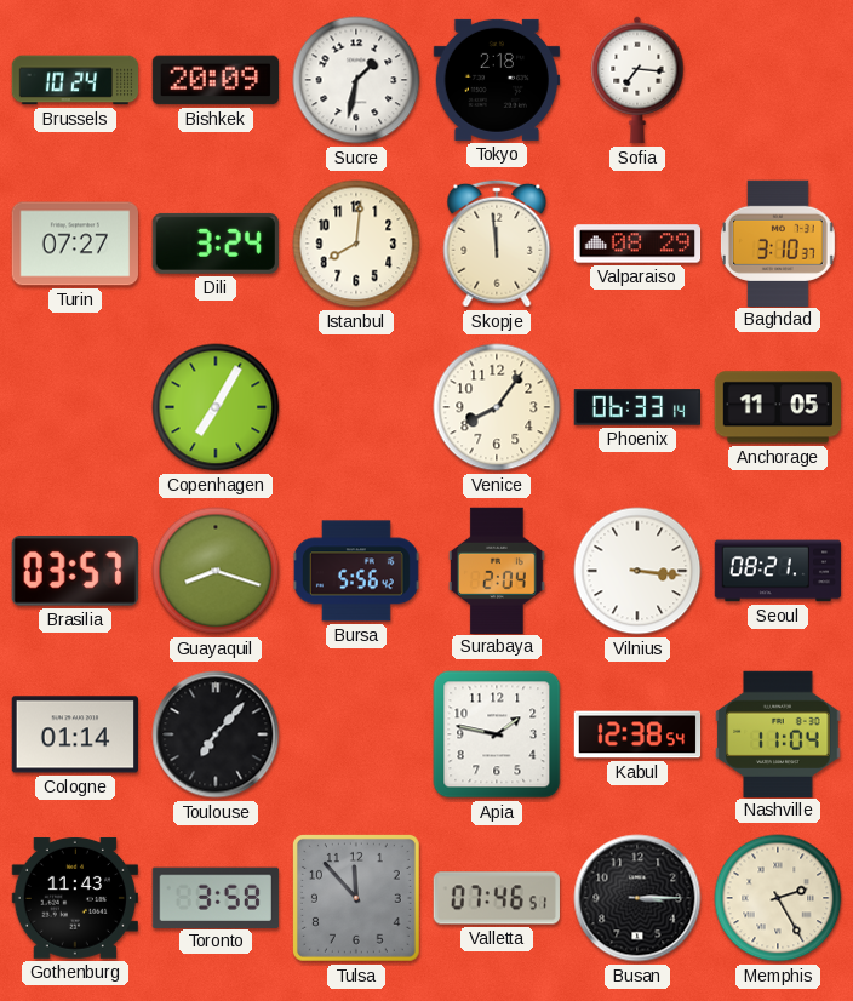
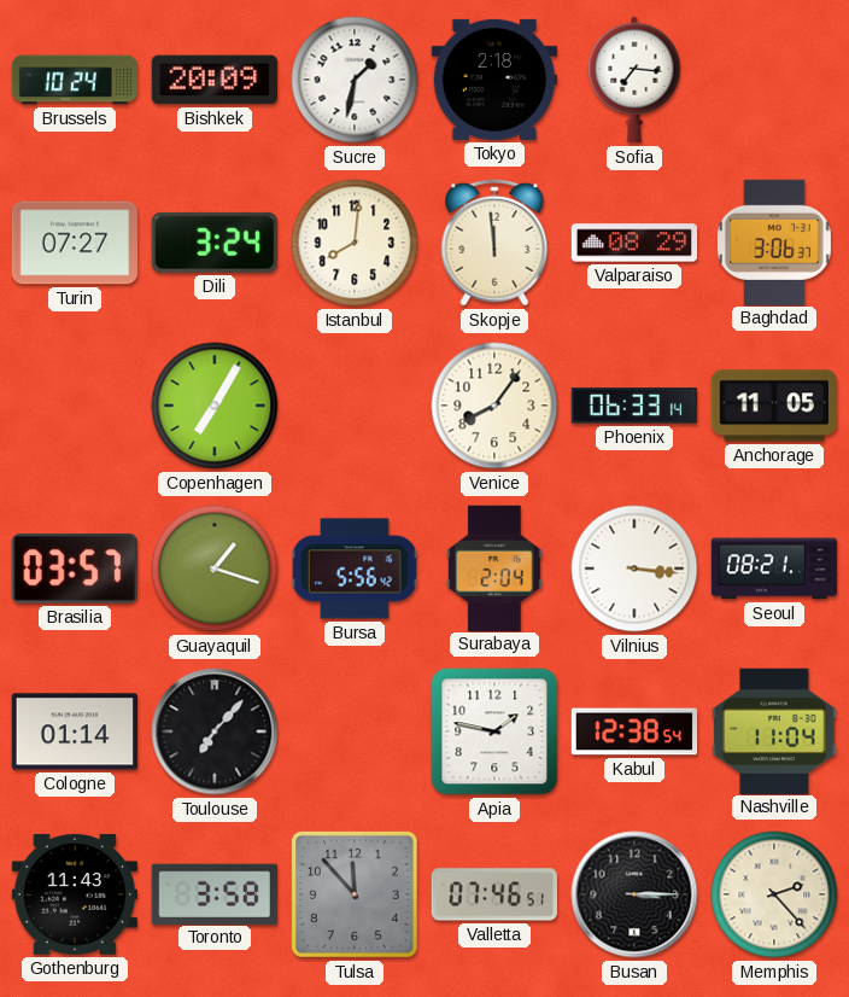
Baghdad: 3:10 -> 3:06 (774, 241)
Guayaquil: 8:18 -> 1:18 (215, 569)
Memphis: 2:25 -> 2:23 (774, 894)
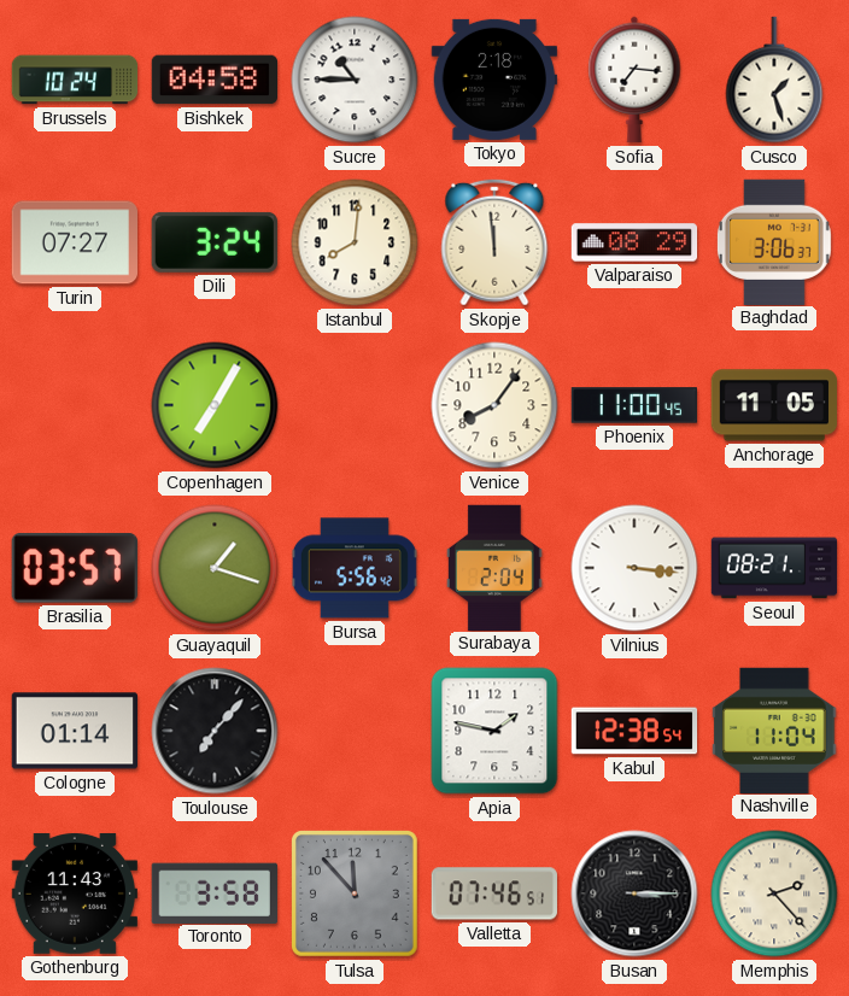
Bishkek: 20:09 -> 04:58 (213, 80)
Sucre: 1:32 -> 10:45 (355, 80)
Cusco: none -> 1:27 (774, 80)
Phoenix: 06:33 -> 11:00 (634, 405)
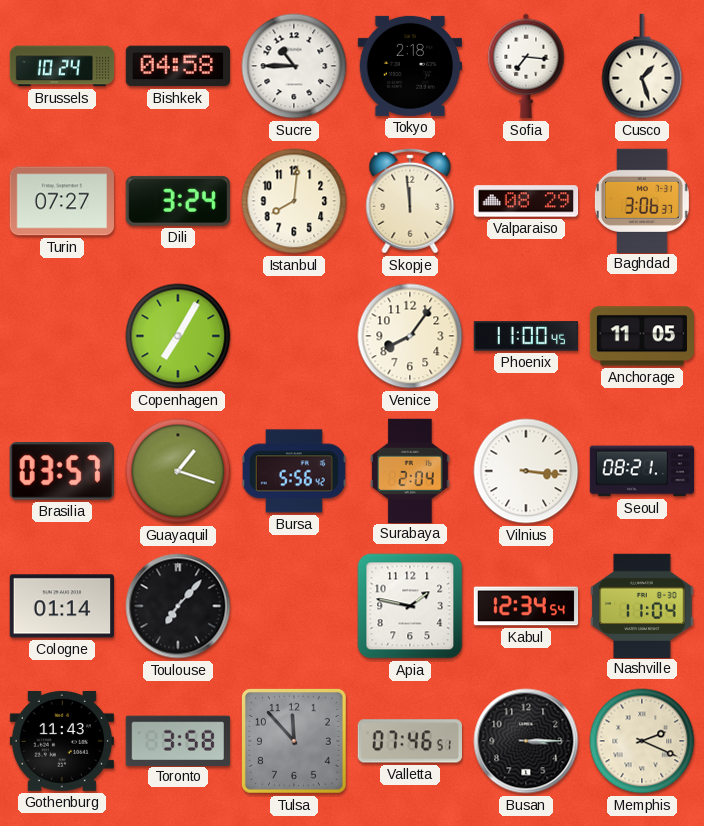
Kabul: 12:38 -> 12:34 (526, 606)
Memphis: 2:23 -> 2:19 (642, 741)
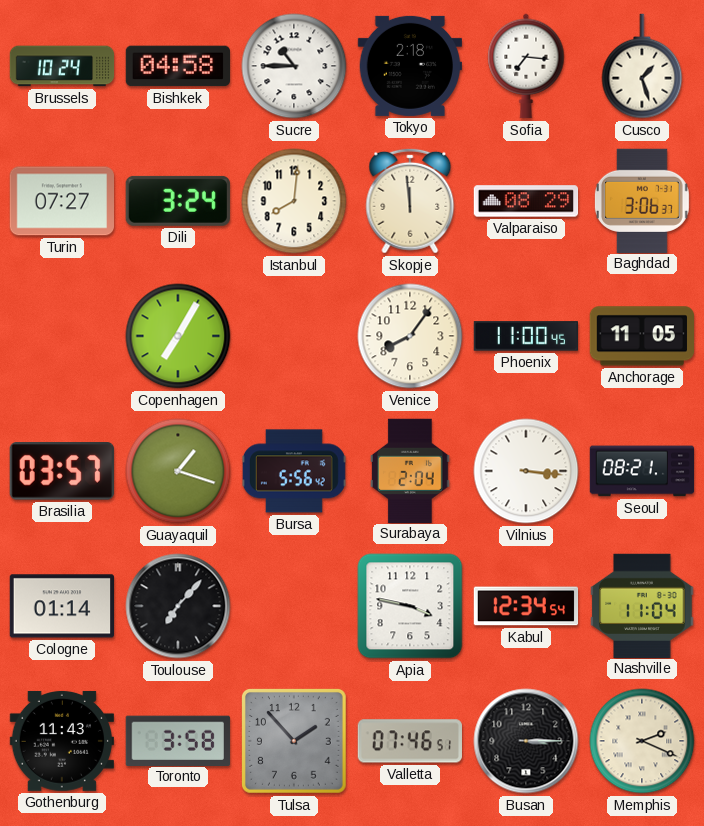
Apia: 1:47 -> 3:47 (410, 606)
Tulsa: 11:53 -> 1:53 (294, 741)
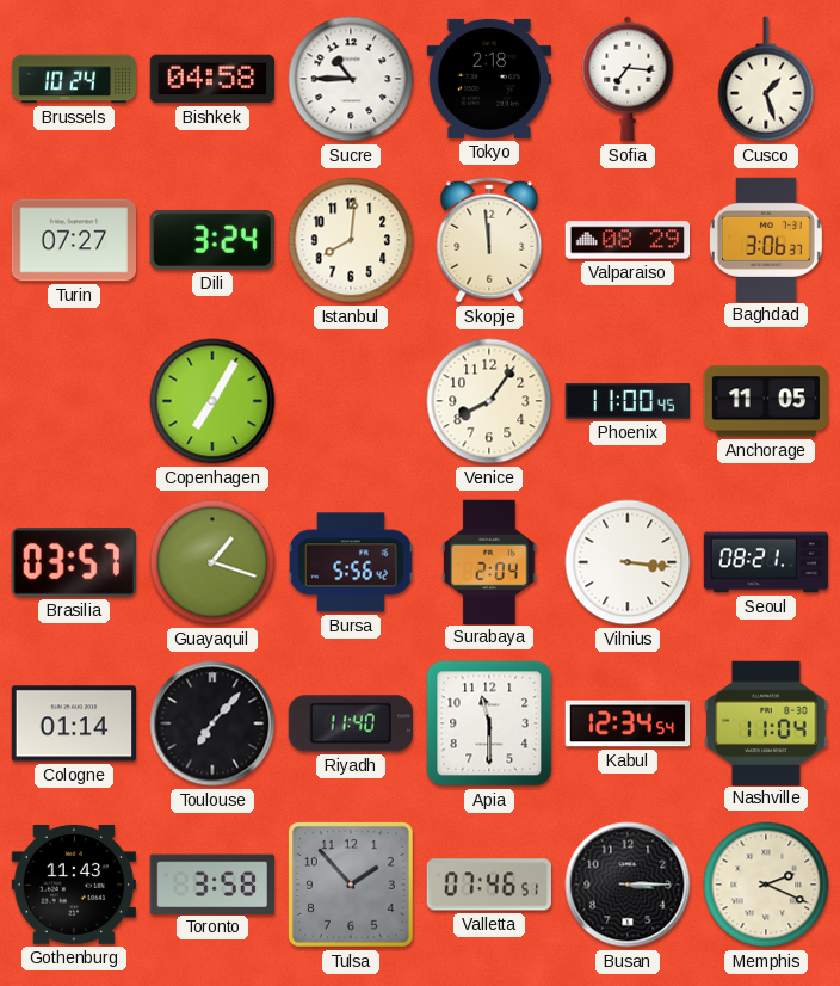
Riyadh: none -> 11:40 (351, 723)
Apia: 3:47 -> 11:30 (489, 723)
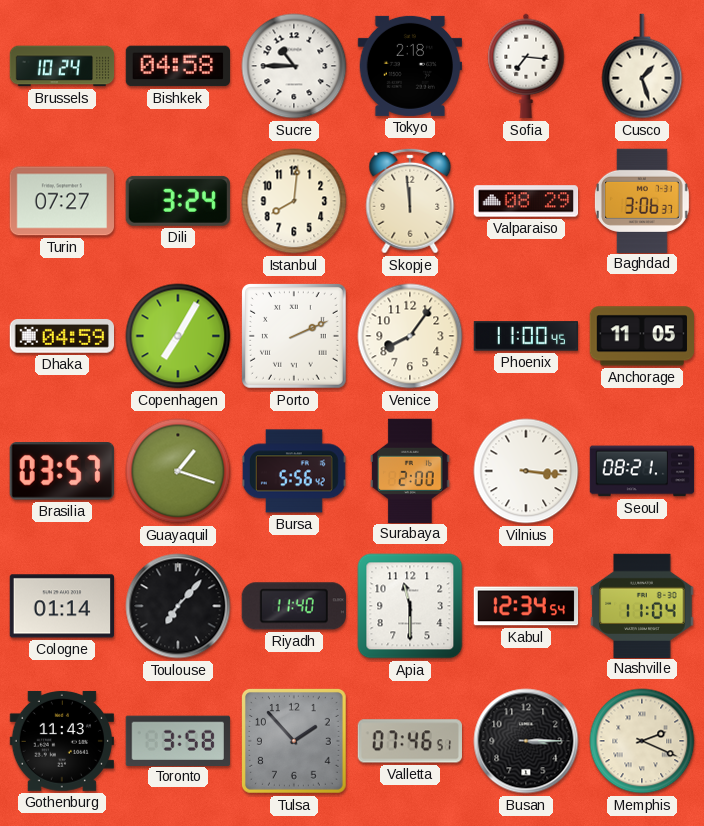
Dhaka: none -> 04:59 (61, 337)
Porto: none -> 2:11 (294, 336)
Surabaya: 2:04 -> 2:00 (411, 470)
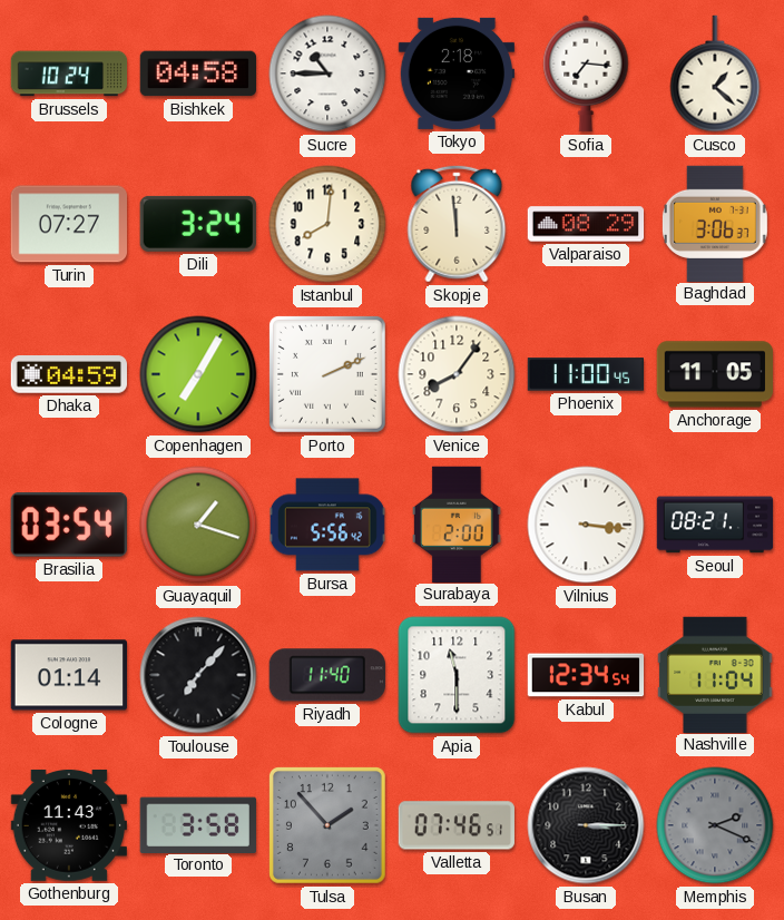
Cusco: 1:27 -> 1:22 (715, 74)
Brasilia: 03:57 -> 03:54 (69, 525)
Memphis dial: cream -> grey (715, 825)
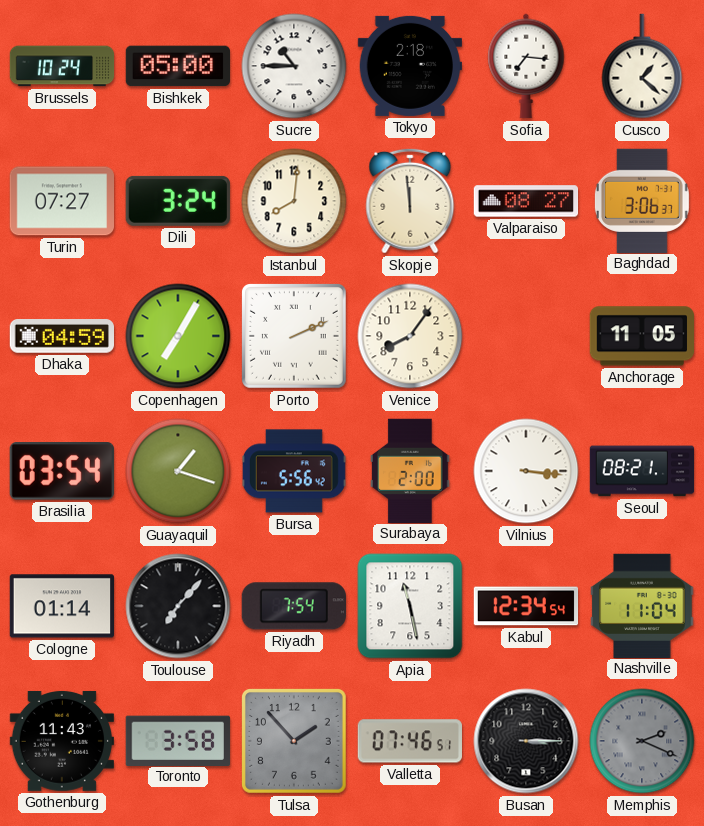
Bishkek: 04:58 -> 05:00 (177, 66)
Valparaiso: 08:29 -> 08:27 (526, 201)
Phoenix: 11:00 -> none (586, 374)
Riyadh: 11:40 -> 7:54 (294, 606)
Apia: 11:30 -> 11:28 (410, 606)
